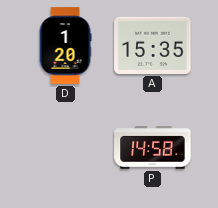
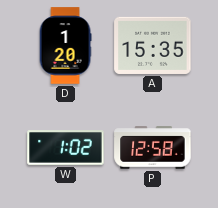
W: none -> 1:02 (66, 148)
P: 14:58 -> 12:58 (153, 148)
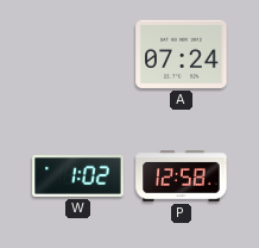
D: 1:20 -> none (65, 46)
A: 15:35 -> 07:24 (182, 54)
